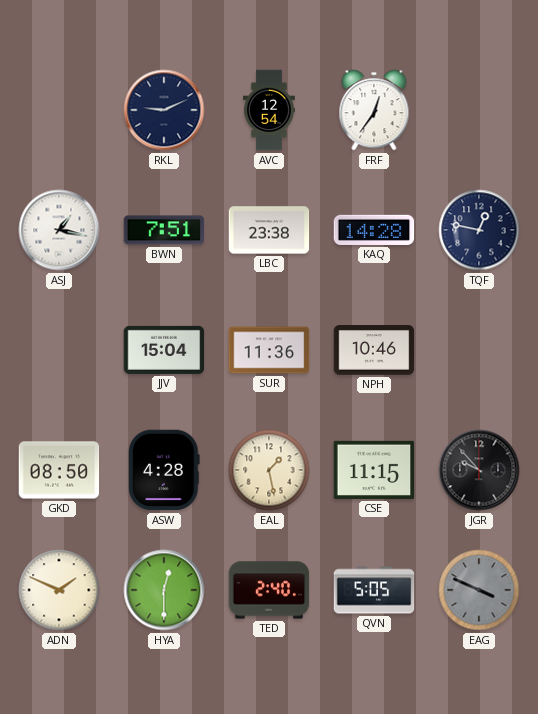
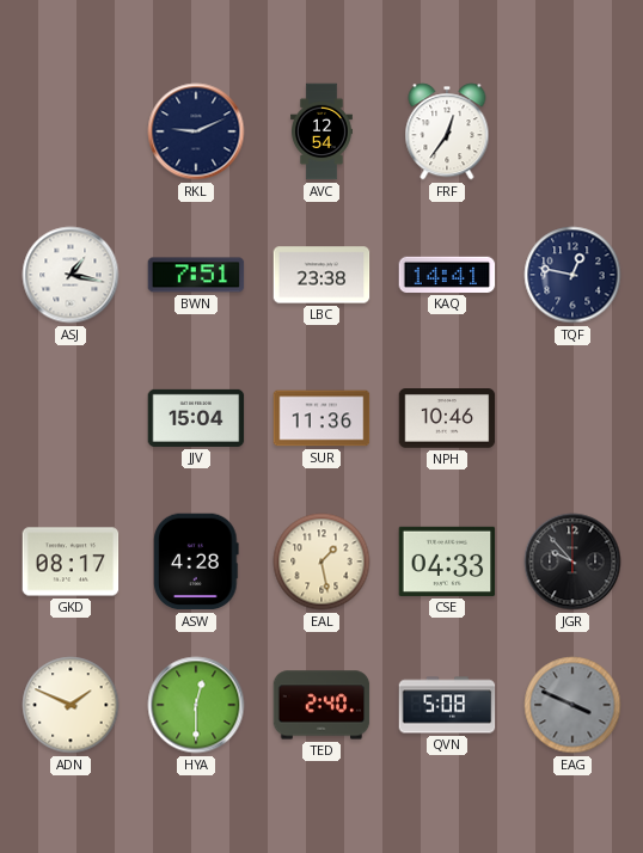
KAQ: 14:28 -> 14:41 (447, 275)
GKD: 08:50 -> 08:17 (71, 561)
CSE: 11:15 -> 04:33 (447, 561)
QVN: 5:05 -> 5:08 (447, 705)
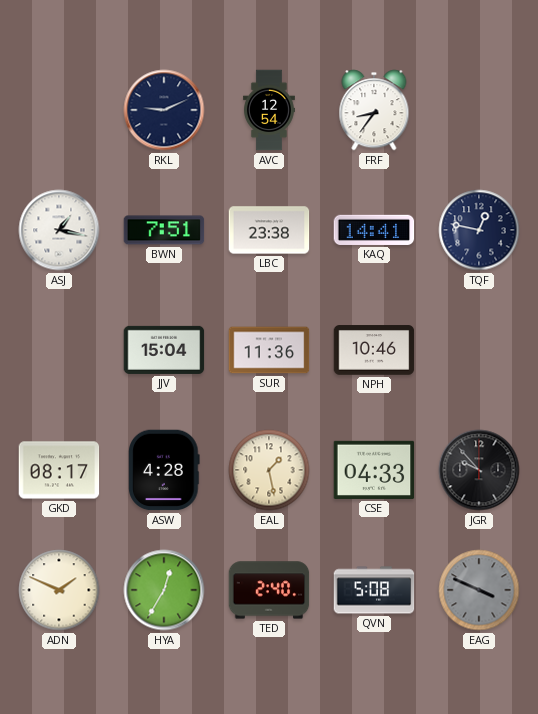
FRF: 12:36 -> 8:36 (374, 110)
HYA: 12:30 -> 12:35 (164, 590)
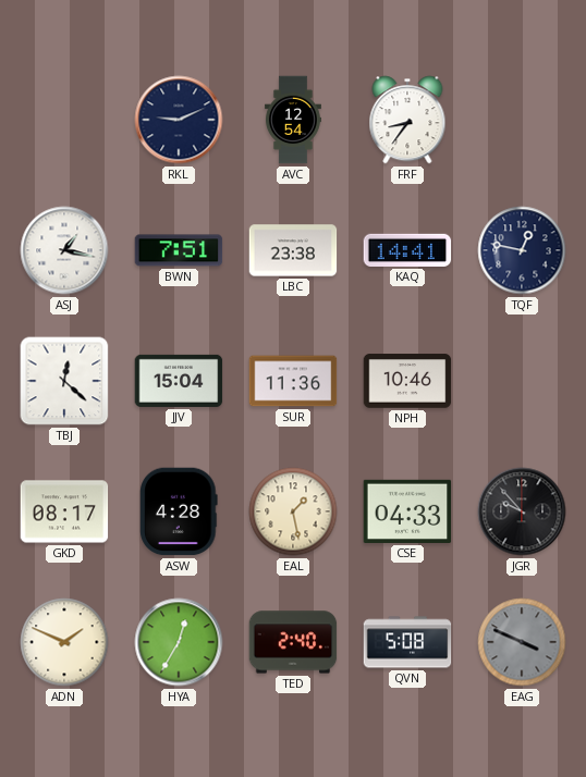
TBJ: none -> 12:22 (64, 381)
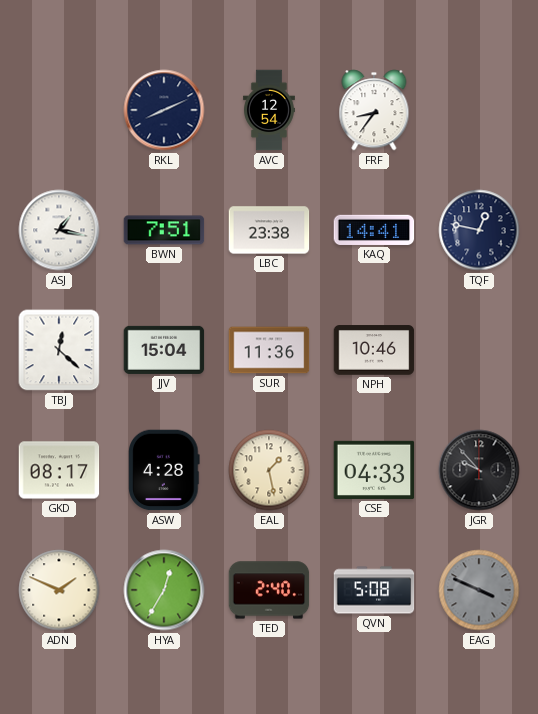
RKL: 9:11 -> 8:11 (164, 110)
